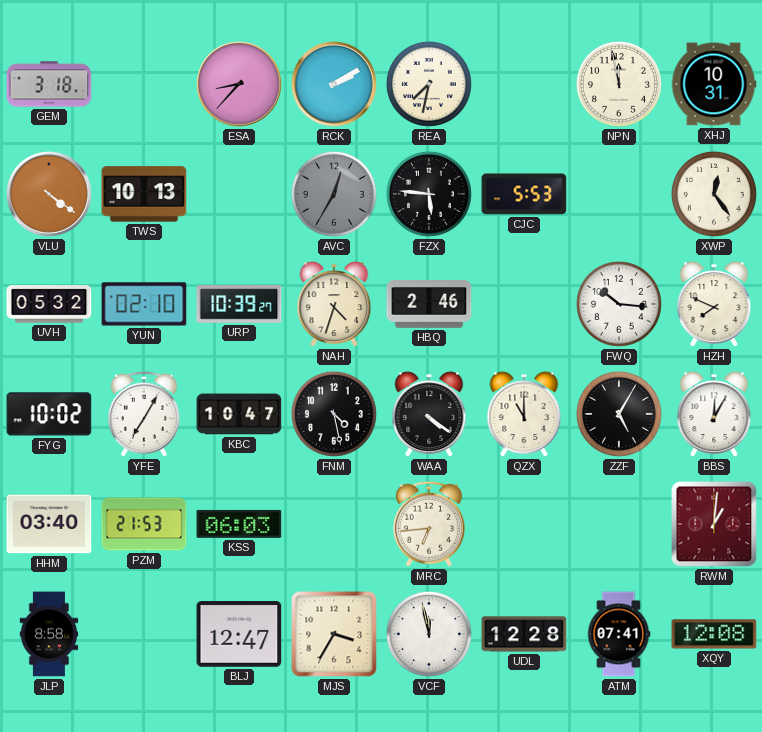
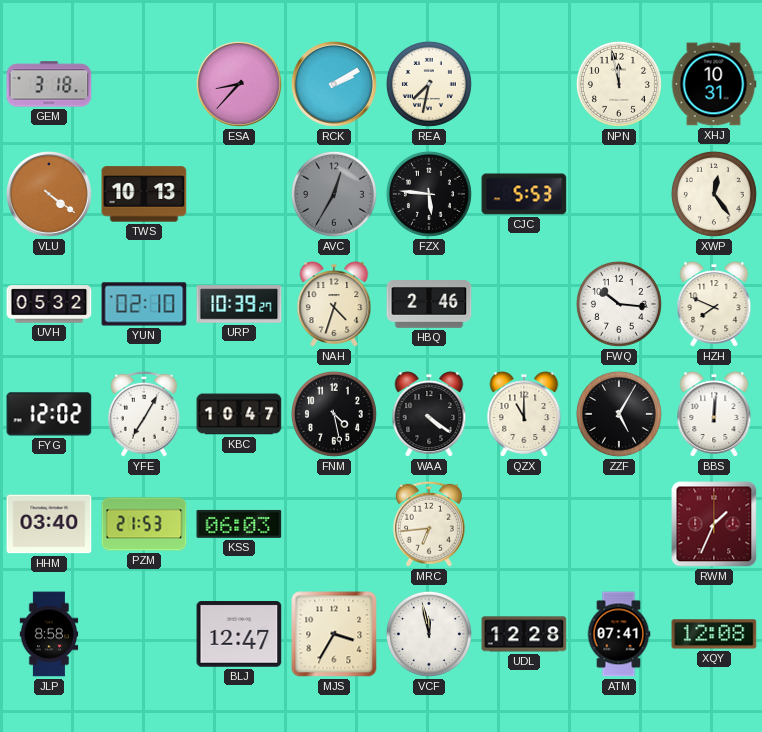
FYG: 10:02 -> 12:02 (49, 414)
BBS: 12:05 -> 12:01 (714, 414)
RWM: 1:01 -> 1:34 (714, 524)
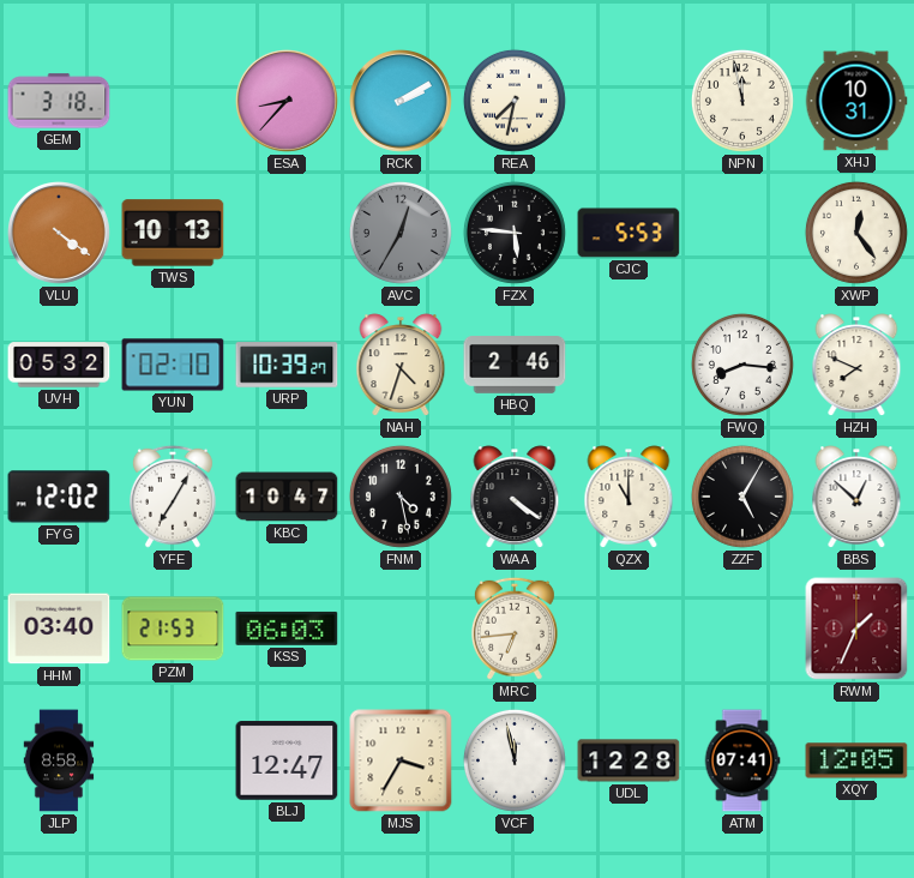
FWQ: 10:16 -> 8:16 (742, 365)
BBS: 12:01 -> 12:52 (856, 497)
XQY: 12:08 -> 12:05 (856, 760)
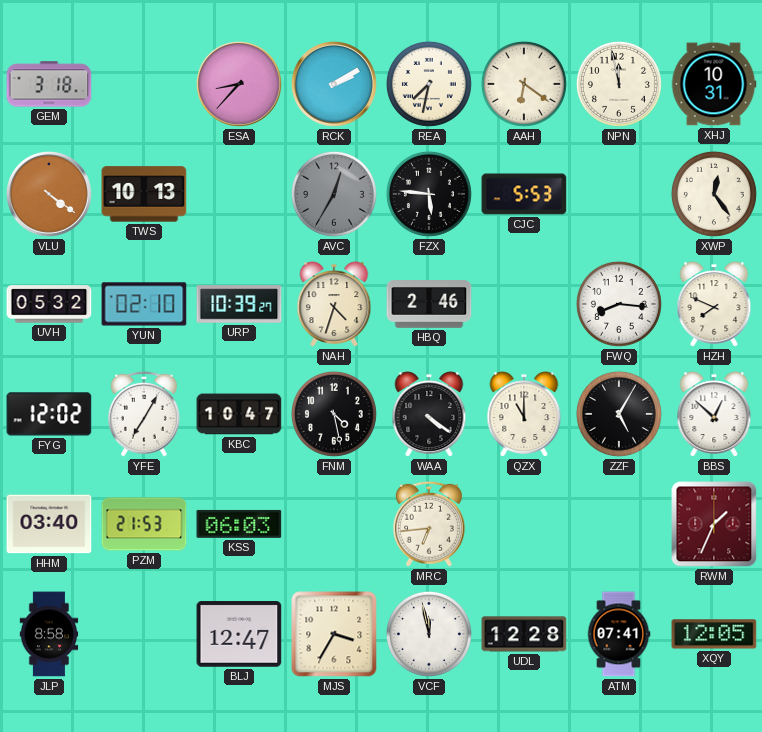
AAH: none -> 6:21 (524, 84)
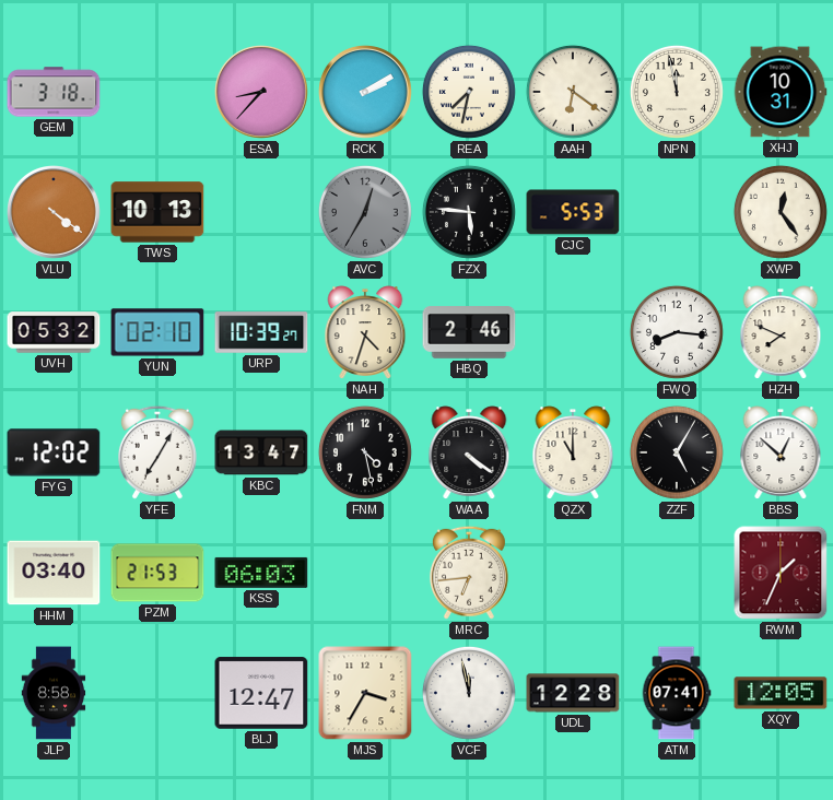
KBC: 10:47 -> 13:47 (261, 452)
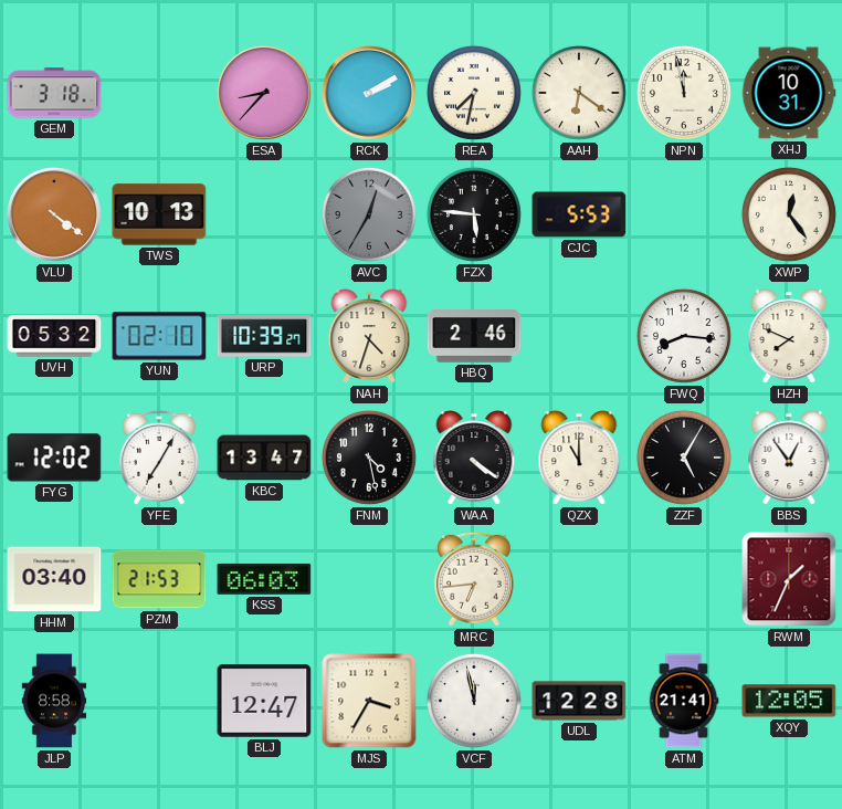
BBS: 12:52 -> 12:54 (789, 458)
ATM: 07:41 -> 21:41 (684, 701)
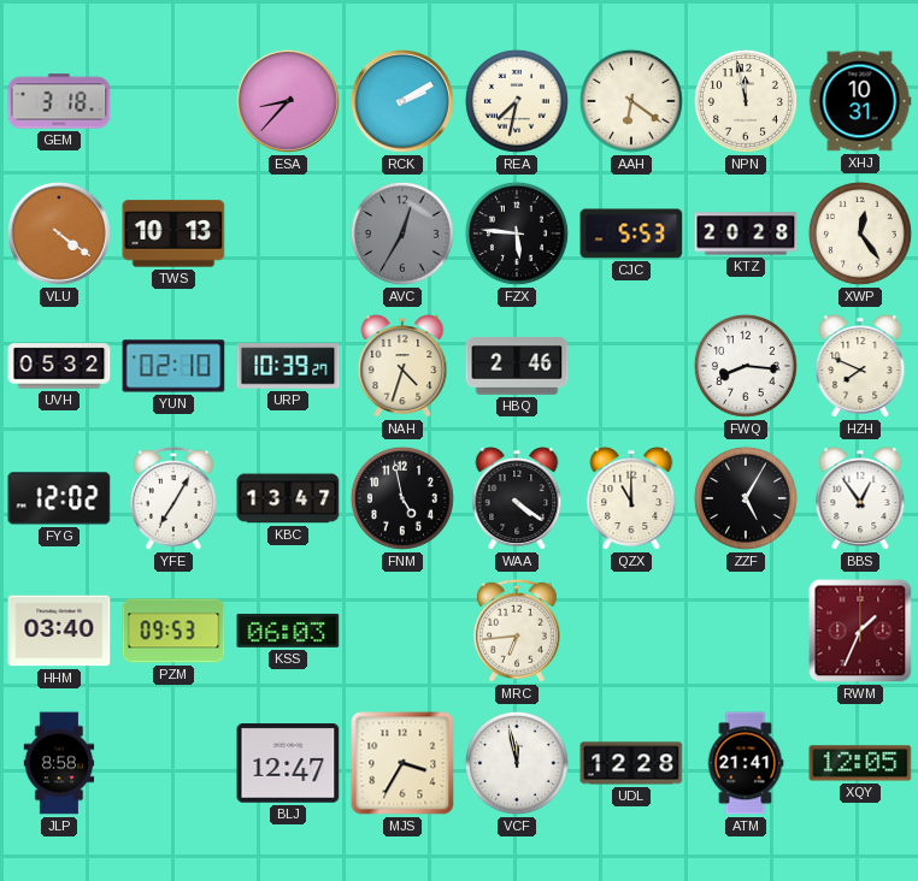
KTZ: none -> 20:28 (746, 233)
FNM: 4:28 -> 4:58 (402, 498)
PZM: 21:53 -> 09:53 (173, 631)
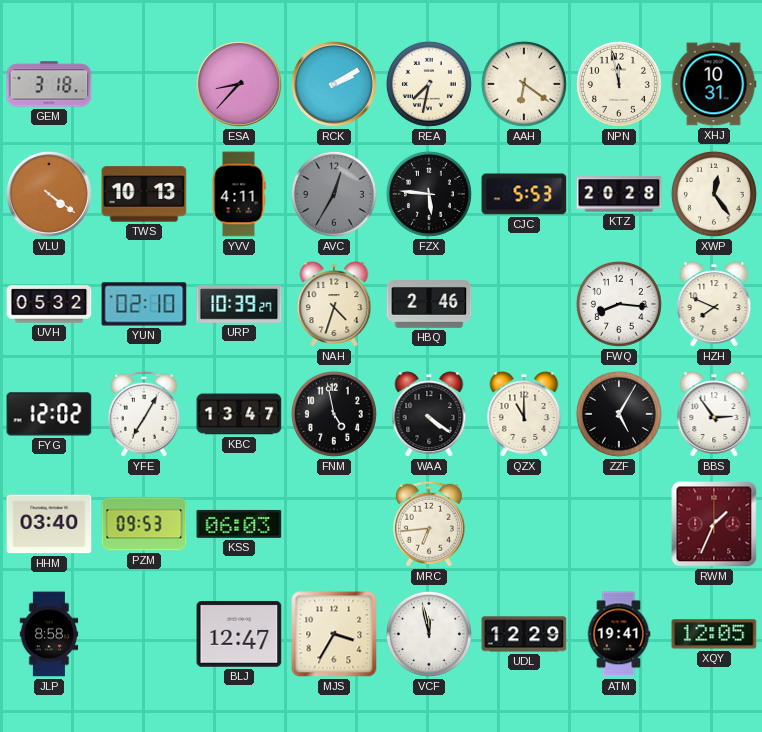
YVV: none -> 4:11 (239, 194)
BBS: 12:54 -> 2:54 (714, 414)
UDL: 12:28 -> 12:29 (524, 634)
ATM: 21:41 -> 19:41 (619, 634)
